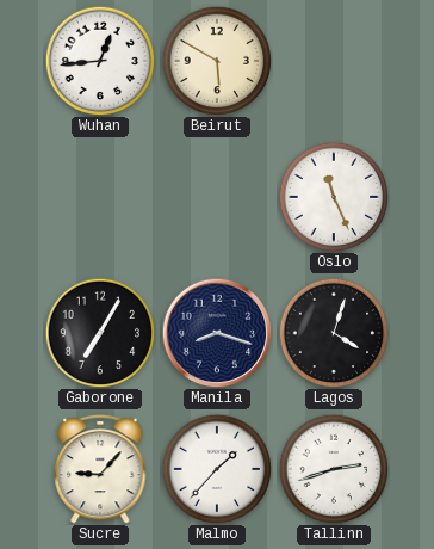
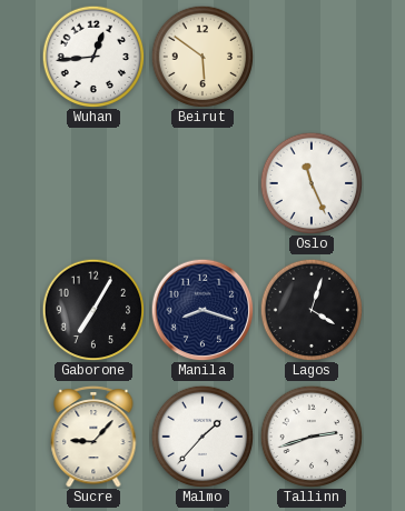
Beirut: 5:50 -> 5:51 (202, 57)
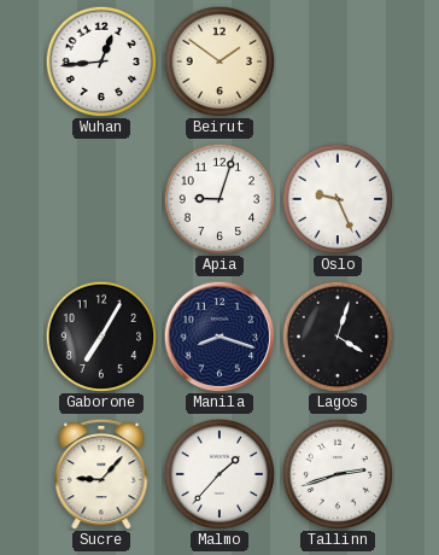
Beirut: 5:51 -> 1:51 (219, 62)
Apia: none -> 9:03 (219, 199)
Oslo: 11:26 -> 9:26 (338, 199)
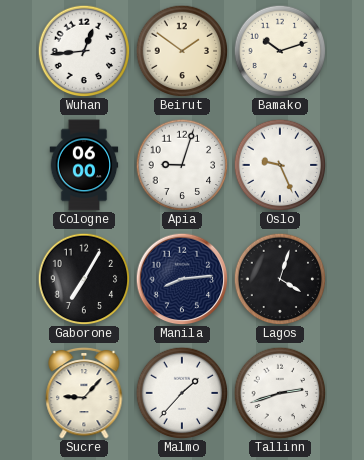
Bamako: none -> 10:12 (280, 51)
Cologne: none -> 06:00 (84, 165)
Manila: 8:18 -> 8:14 (182, 279)
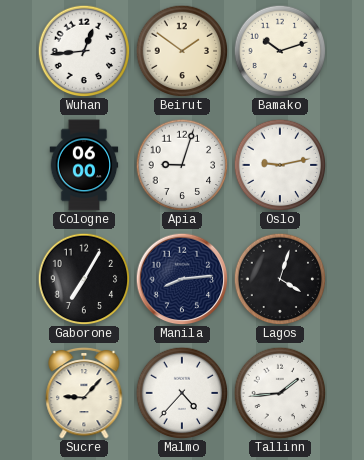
Oslo: 9:26 -> 9:13 (280, 165)
Malmo: 1:37 -> 4:37 (182, 393)
Tallinn: 2:42 -> 1:44 (280, 393)
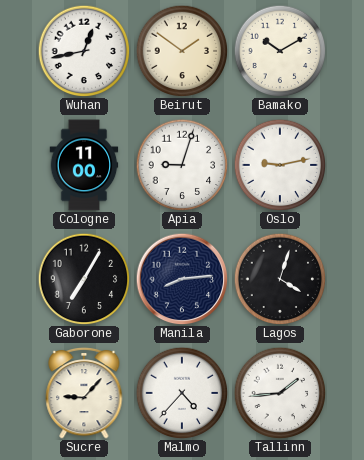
Wuhan: 12:44 -> 12:43 (84, 51)
Bamako: 10:12 -> 10:10 (280, 51)
Cologne: 06:00 -> 11:00 (84, 165)
